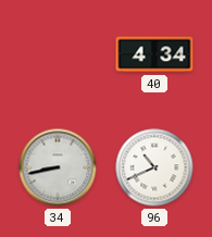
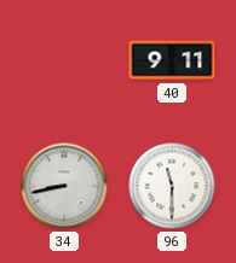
40: 4:34 -> 9:11 (172, 60)
96: 10:41 -> 11:30 (172, 186)
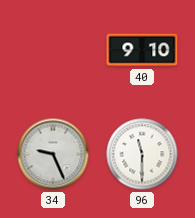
40: 9:11 -> 9:10 (142, 50)
34: 8:43 -> 9:26 (53, 154)
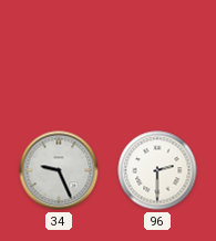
40: 9:10 -> none (142, 50)
96: 11:30 -> 2:30 (157, 170)
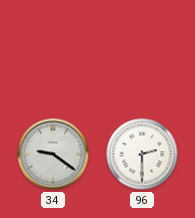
34: 9:26 -> 9:21 (53, 154)
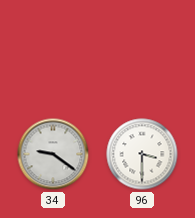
96: 2:30 -> 3:30 (142, 154)
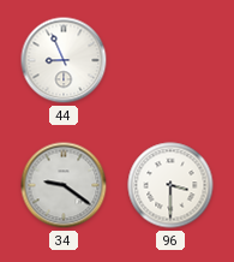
44: none -> 8:56 (64, 60)
